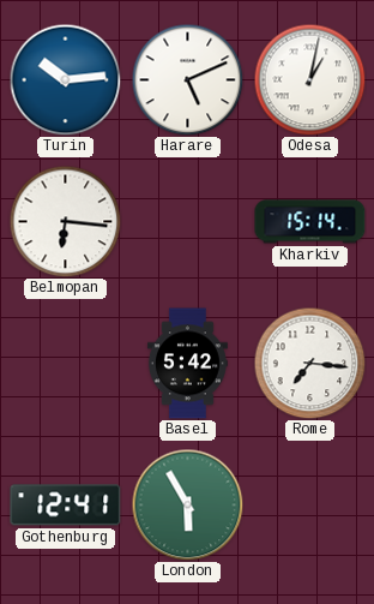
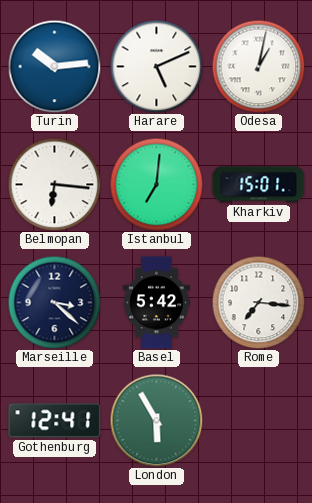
Istanbul: none -> 7:01 (156, 184)
Kharkiv: 15:14 -> 15:01 (259, 185)
Marseille: none -> 3:22 (54, 302)
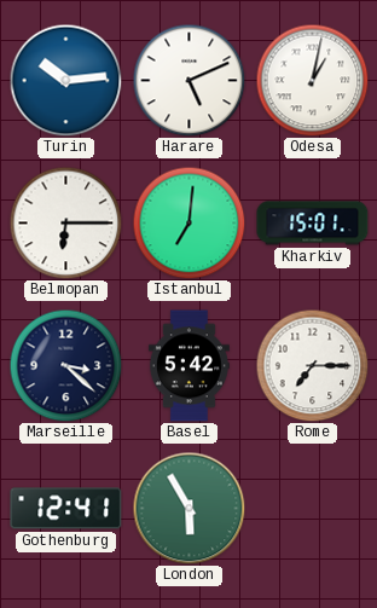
Belmopan: 6:16 -> 6:15 (65, 222)
Rome: 7:16 -> 7:15 (312, 365)
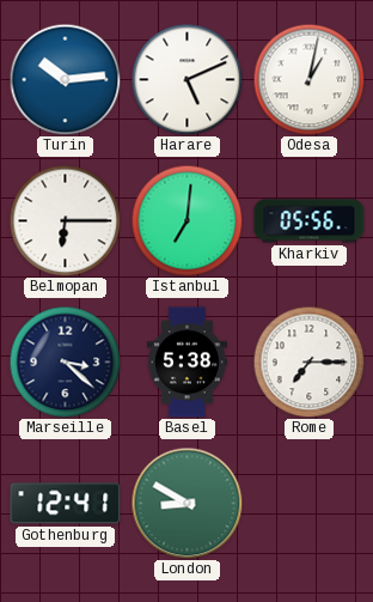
Kharkiv: 15:01 -> 05:56 (310, 221)
Basel: 5:42 -> 5:38 (186, 363)
London: 5:55 -> 8:50 (186, 503)
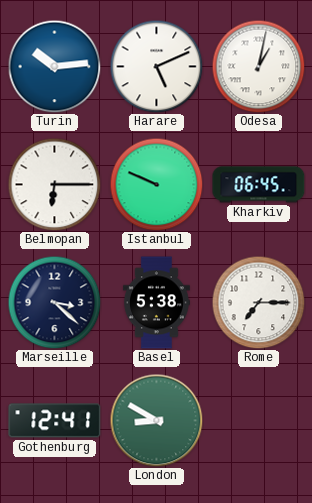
Istanbul: 7:01 -> 9:49 (156, 184)
Kharkiv: 05:56 -> 06:45 (259, 185)
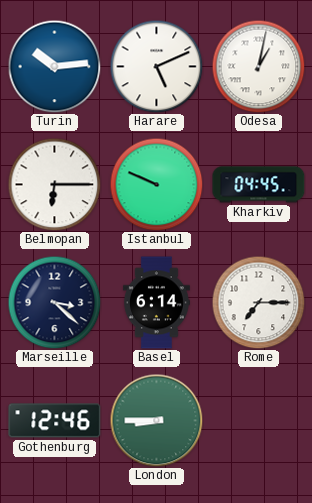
Kharkiv: 06:45 -> 04:45 (259, 185)
Basel: 5:38 -> 6:14 (156, 303)
Gothenburg: 12:41 -> 12:46 (55, 421)
London: 8:50 -> 8:45 (156, 420)
